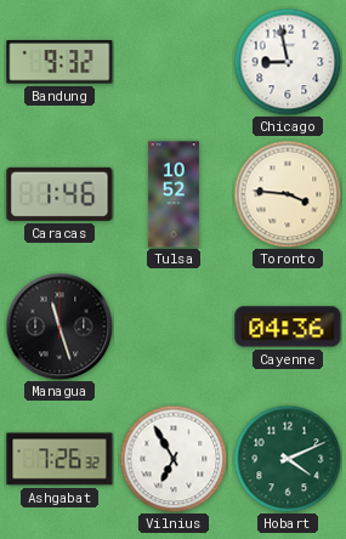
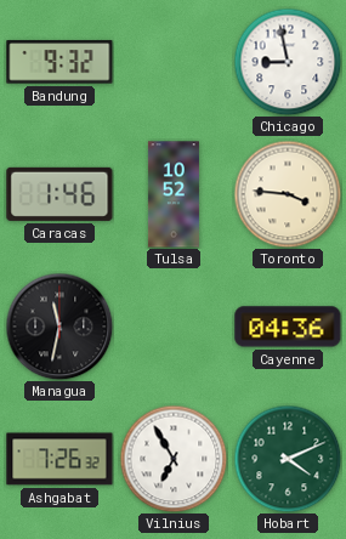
Managua: 11:27 -> 11:32 (59, 327)
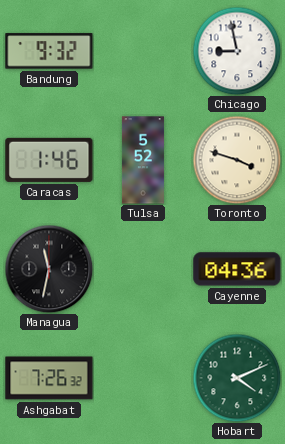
Tulsa: 10:52 -> 5:52 (143, 160)
Toronto: 3:46 -> 3:48 (237, 160)
Vilnius: 6:55 -> none (174, 459)
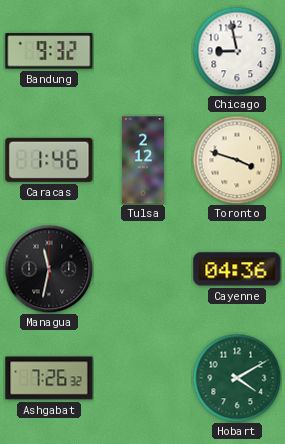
Tulsa: 5:52 -> 2:12 (143, 160)
Hobart: 4:11 -> 4:10 (237, 378)
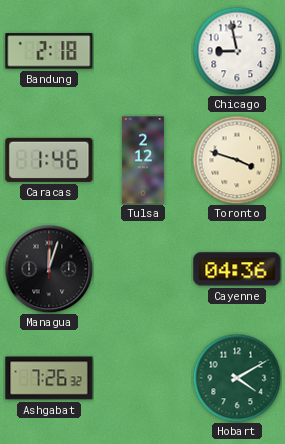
Bandung: 9:32 -> 2:18 (49, 51)
Managua: 11:32 -> 12:03 (49, 269)
